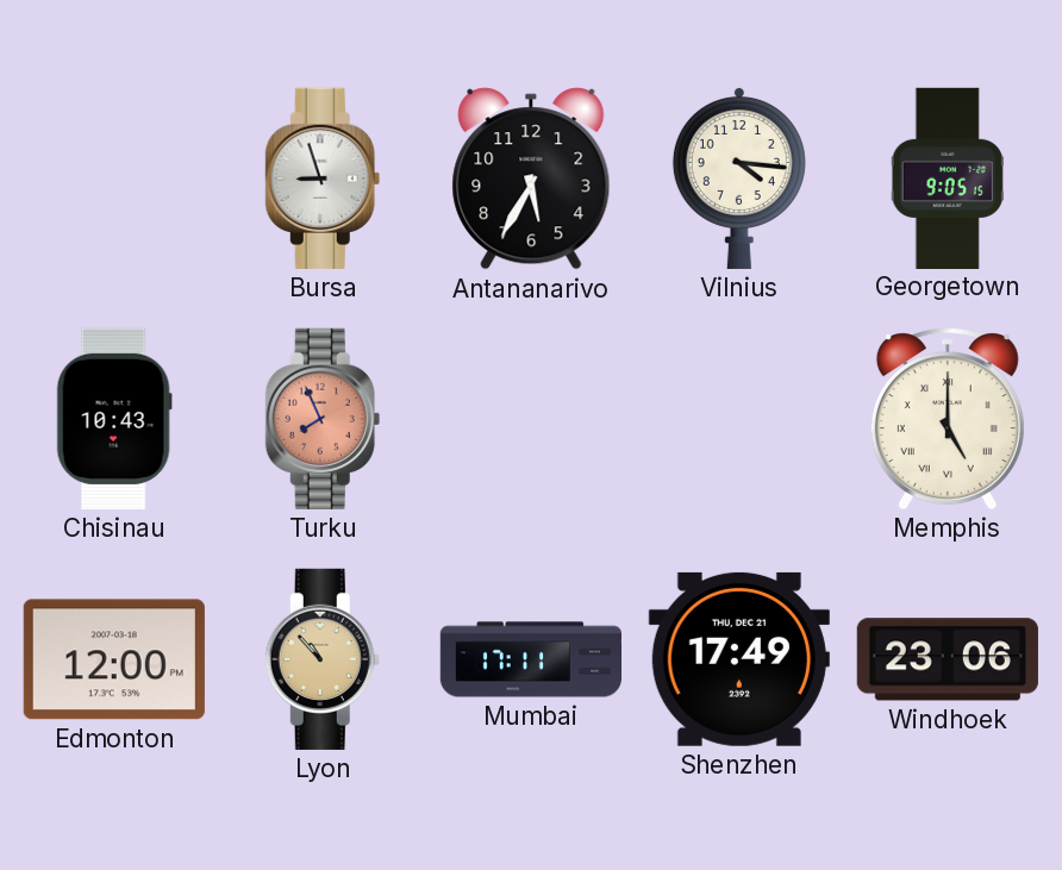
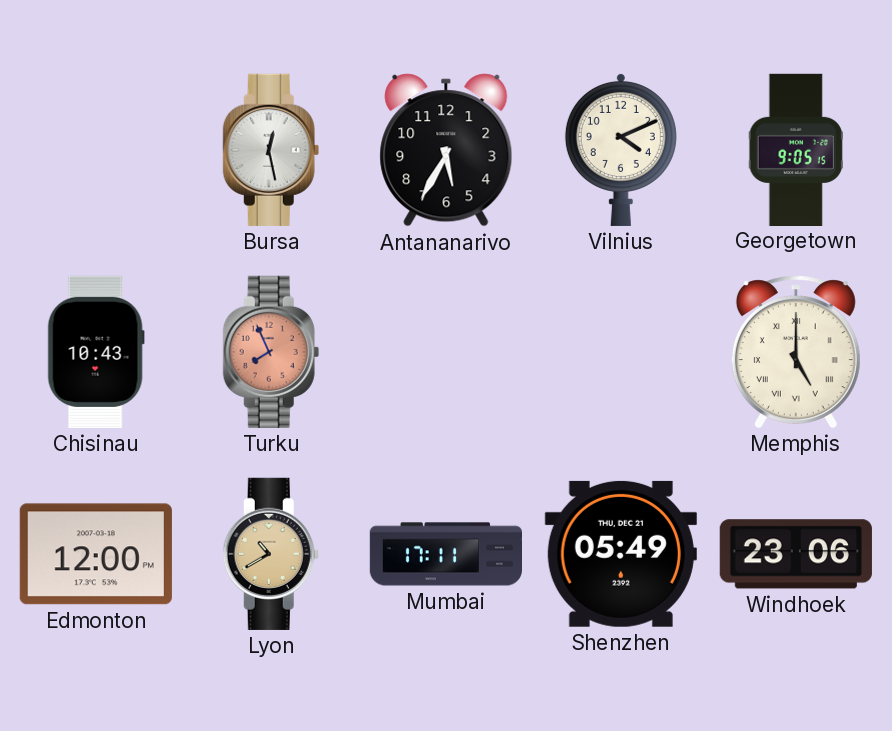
Bursa: 8:57 -> 12:28 (271, 150)
Vilnius: 4:16 -> 4:11 (621, 149)
Lyon: 10:53 -> 10:40 (271, 554)
Shenzhen: 17:49 -> 05:49 (621, 554)
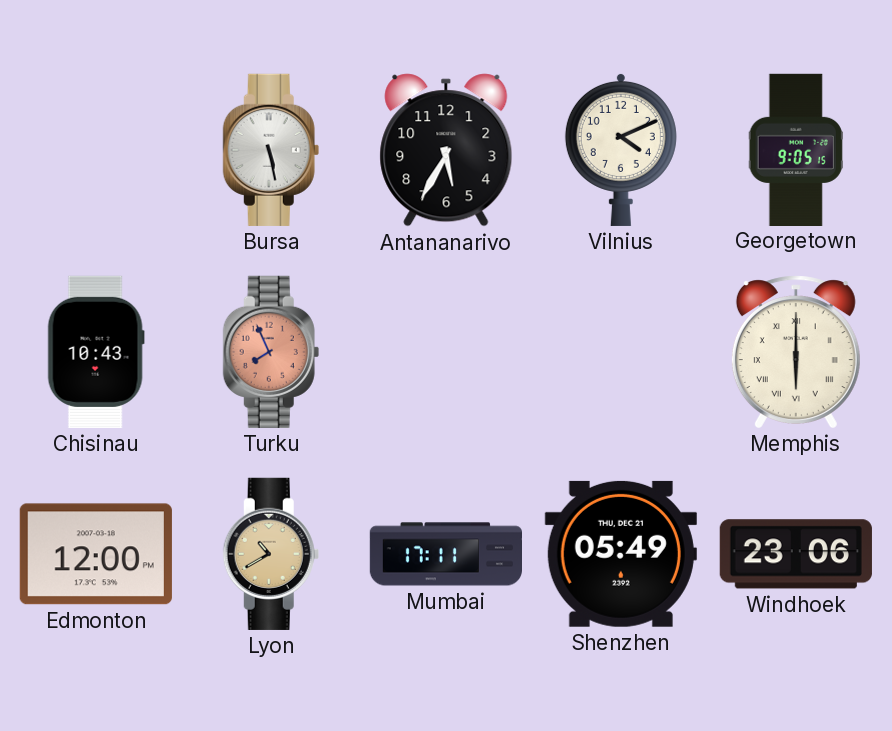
Bursa: 12:28 -> 5:28 (271, 150)
Memphis: 5:00 -> 6:00 (796, 352)
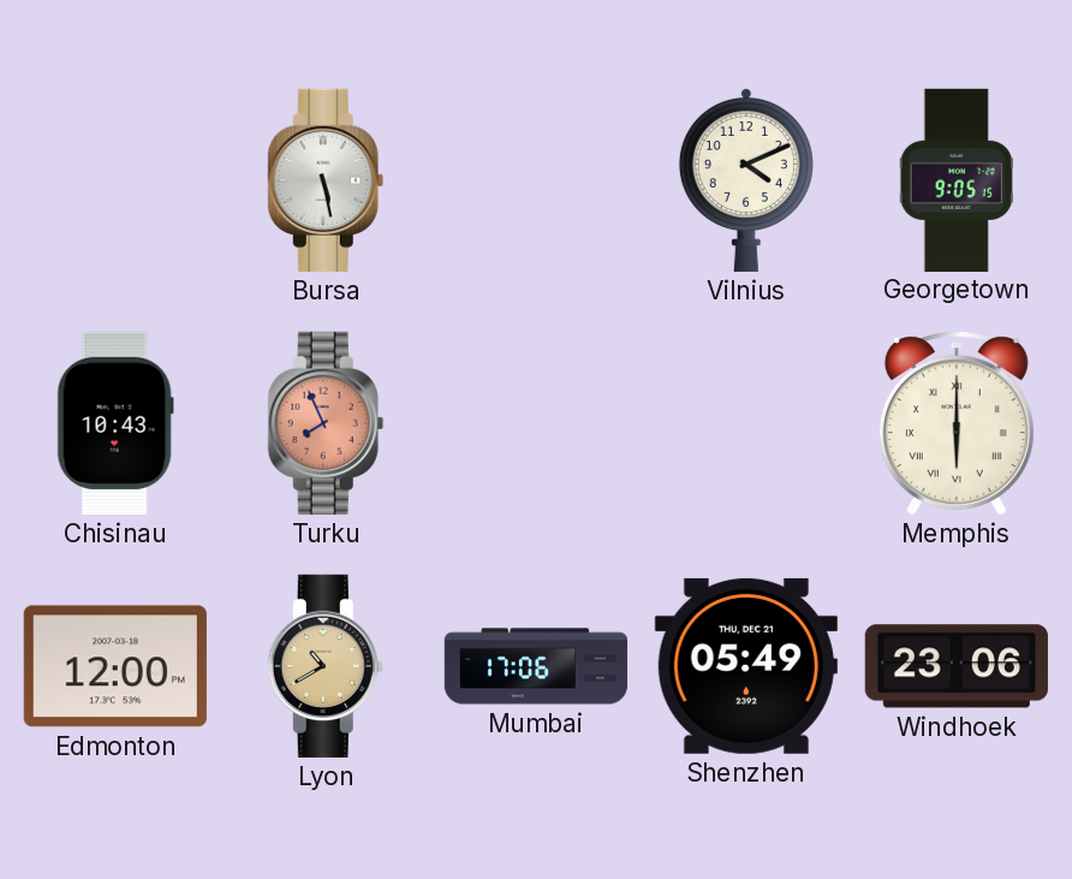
Antananarivo: 5:35 -> none (446, 150)
Mumbai: 17:11 -> 17:06 (535, 666)
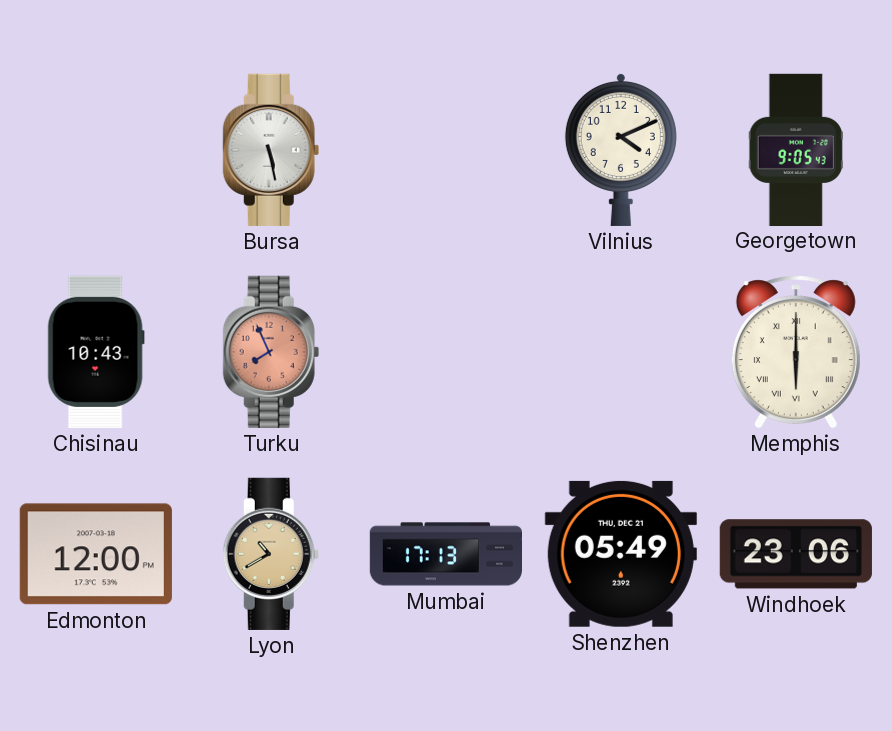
Georgetown: 9:05:15 -> 9:05:43 (796, 149)
Mumbai: 17:06 -> 17:13 (445, 554)
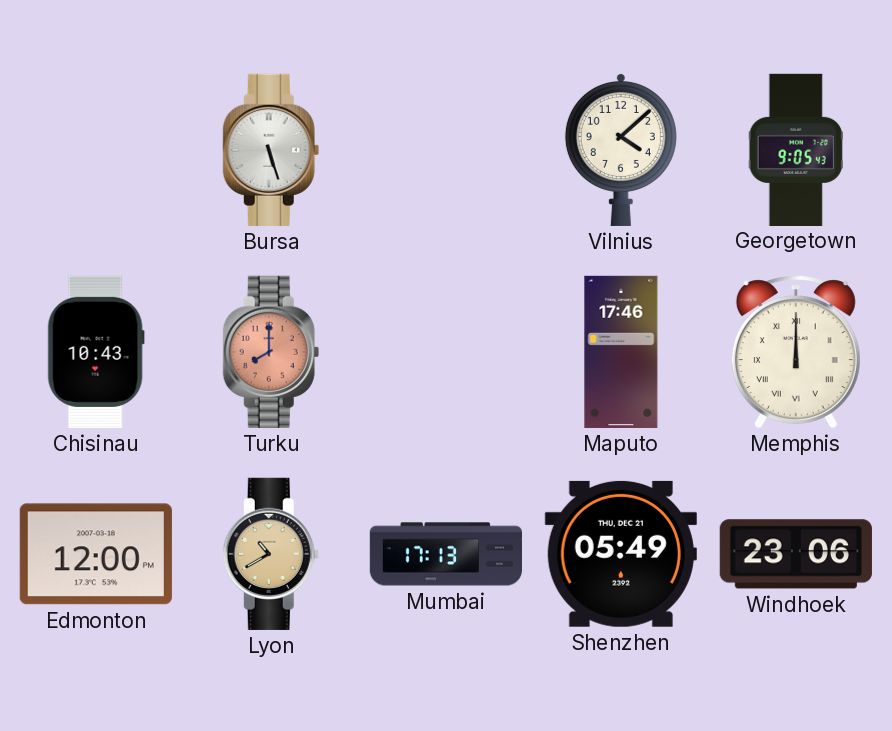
Bursa: 5:28 -> 5:27 (271, 150)
Vilnius: 4:11 -> 4:08 (621, 149)
Turku: 7:56 -> 8:00 (271, 352)
Maputo: none -> 17:46 (621, 352)
Memphis: 6:00 -> 12:00 (796, 352)
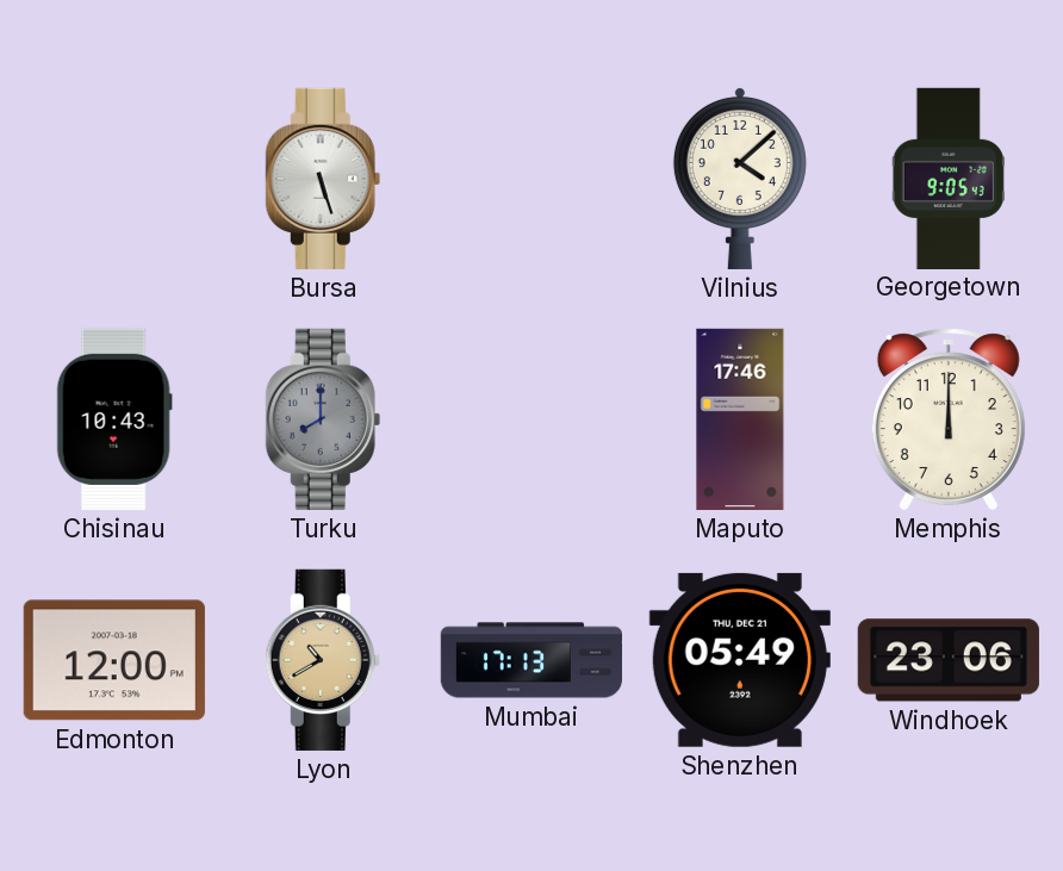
Turku dial: salmon -> grey (323, 419)
Memphis numerals: Roman -> Arabic (949, 419)
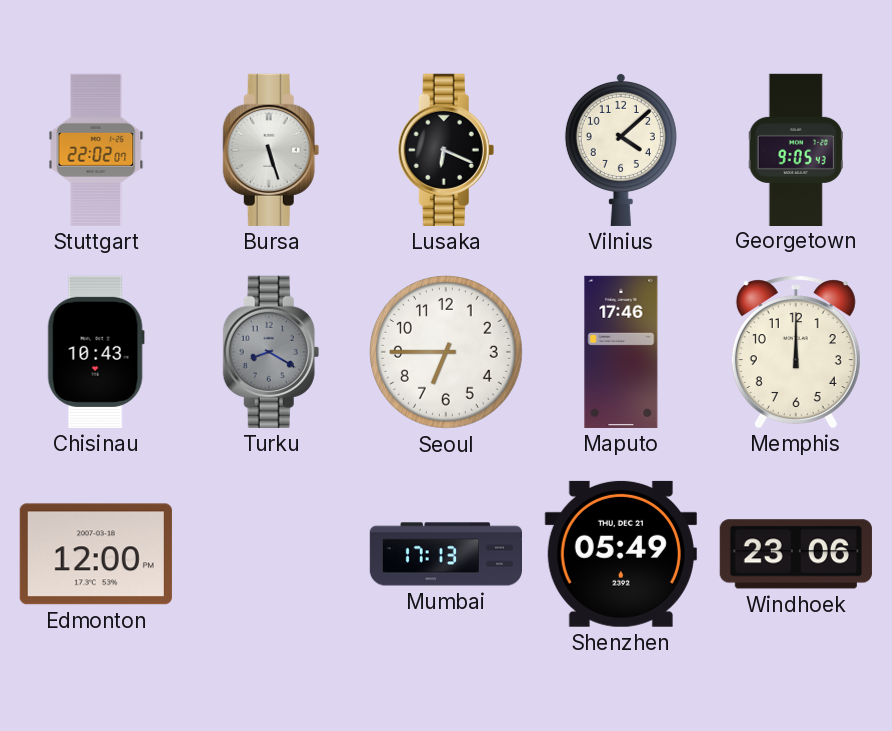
Stuttgart: none -> 22:02 (96, 150)
Lusaka: none -> 6:19 (446, 150)
Turku: 8:00 -> 8:20 (271, 352)
Seoul: none -> 6:45 (447, 353)
Lyon: 10:40 -> none (323, 660)
